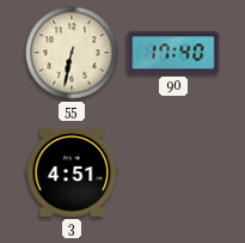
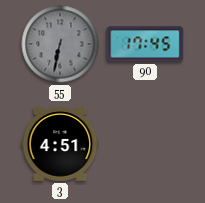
55 dial: cream -> grey (60, 44)
90: 17:40 -> 17:45 (145, 44)
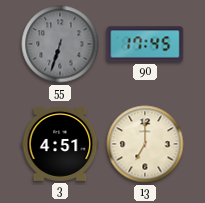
55: 6:32 -> 6:33 (60, 44)
13: none -> 7:00 (145, 144)
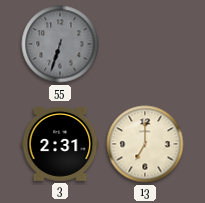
90: 17:45 -> none (145, 44)
3: 4:51 -> 2:31 (60, 144)
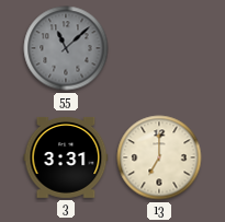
55: 6:33 -> 11:08 (66, 48)
3: 2:31 -> 3:31 (66, 157)
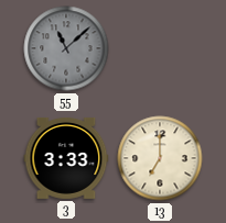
3: 3:31 -> 3:33 (66, 158)
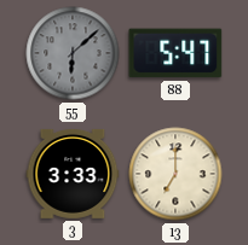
55: 11:08 -> 6:08 (73, 53)
88: none -> 5:47 (175, 53)
